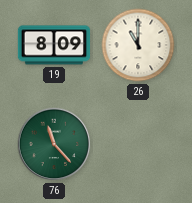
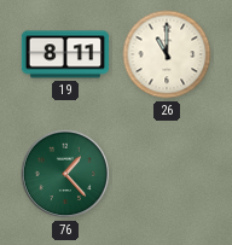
19: 8:09 -> 8:11 (65, 54)
76: 11:23 -> 1:23 (65, 174)
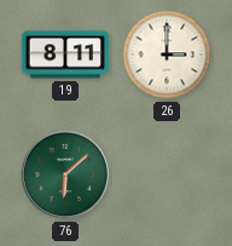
26: 11:00 -> 3:00 (167, 55)
76: 1:23 -> 6:08 (65, 175)
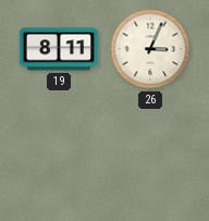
26: 3:00 -> 3:04 (150, 49)
76: 6:08 -> none (65, 175)
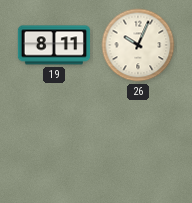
26: 3:04 -> 10:04 (138, 45)
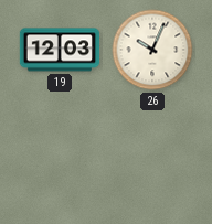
19: 8:11 -> 12:03 (60, 50)
